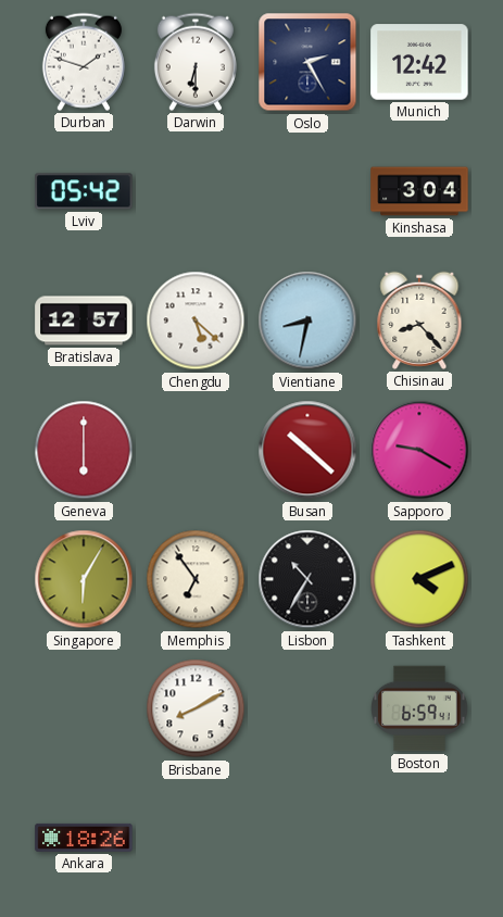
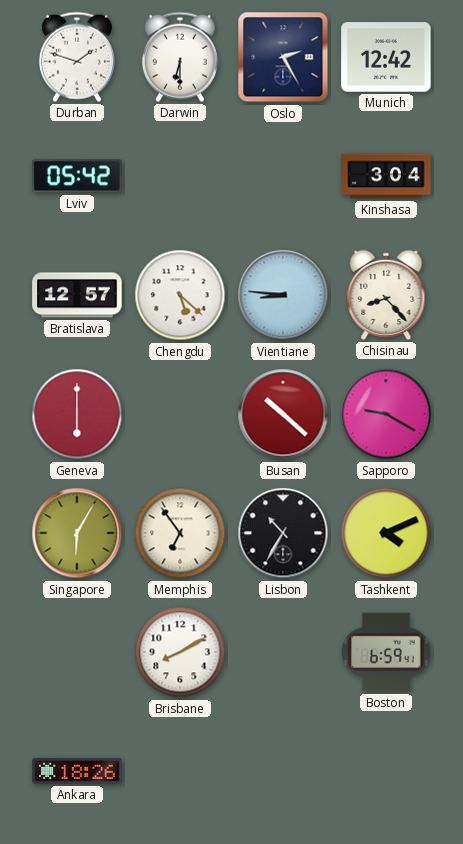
Vientiane: 8:32 -> 8:46 (283, 295)
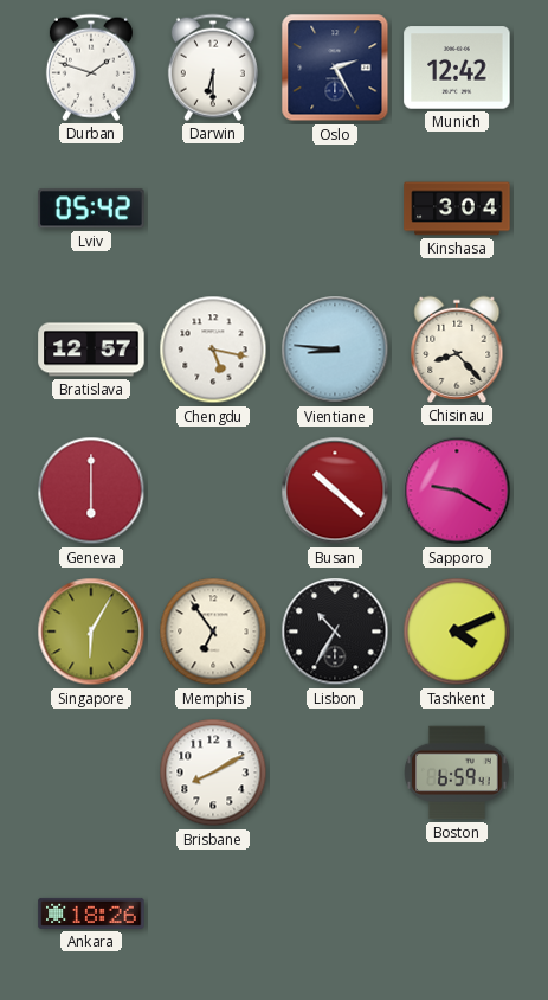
Chengdu: 5:22 -> 5:17 (213, 350)
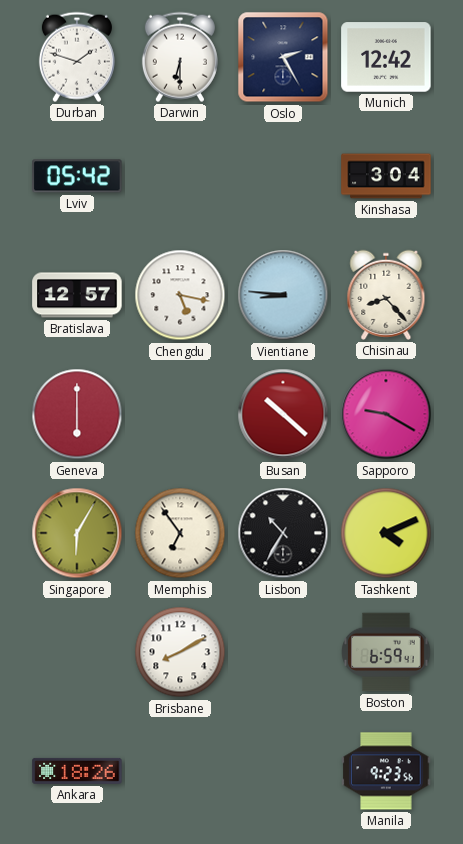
Manila: none -> 9:23 (386, 771)
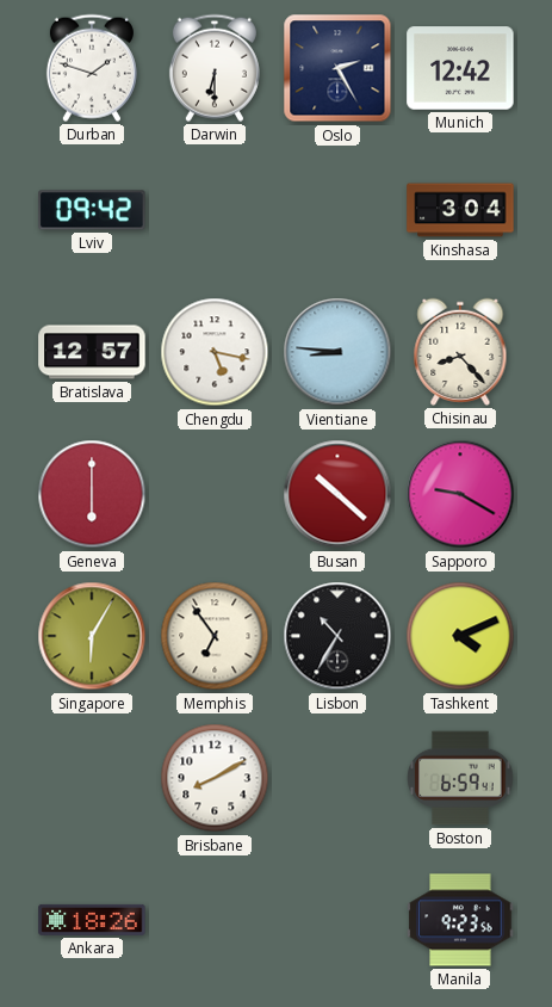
Lviv: 05:42 -> 09:42 (92, 210)
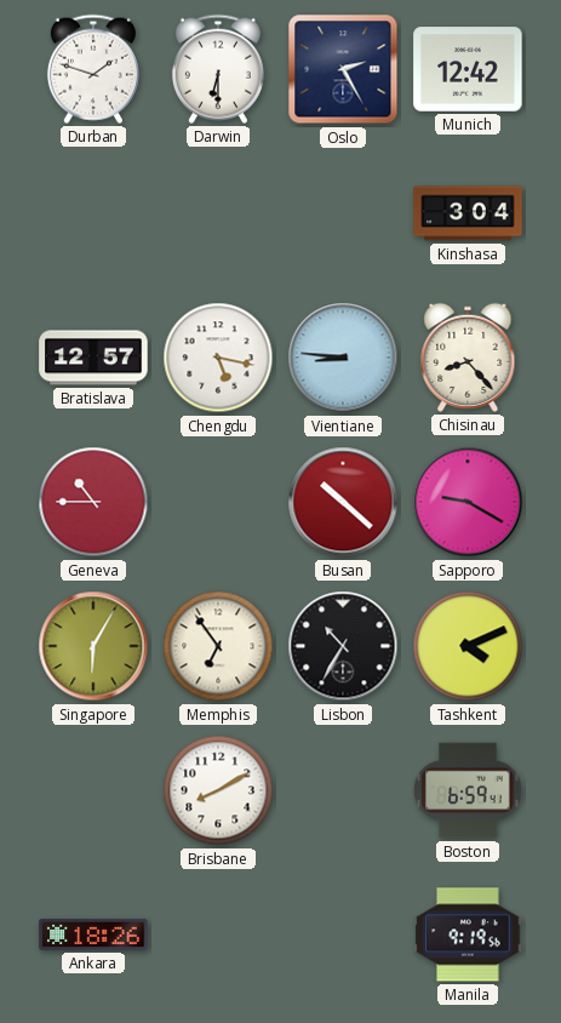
Lviv: 09:42 -> none (92, 210)
Geneva: 6:00 -> 10:45 (93, 502)
Manila: 9:23 -> 9:19 (468, 935)
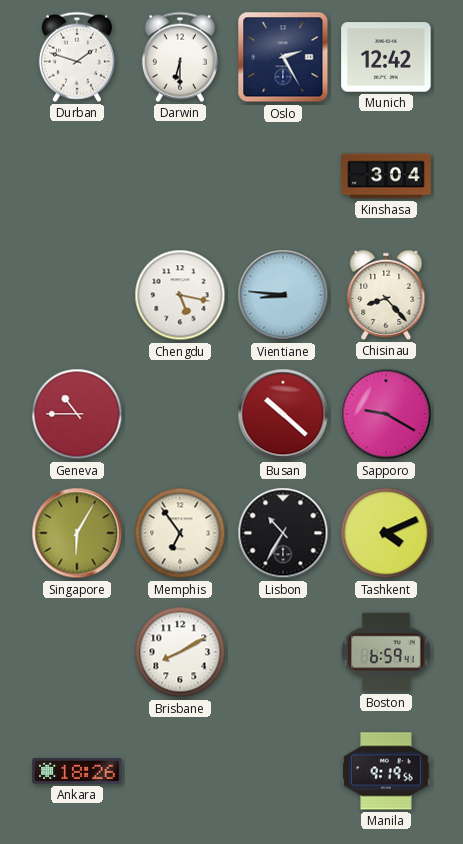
Bratislava: 12:57 -> none (93, 358)
